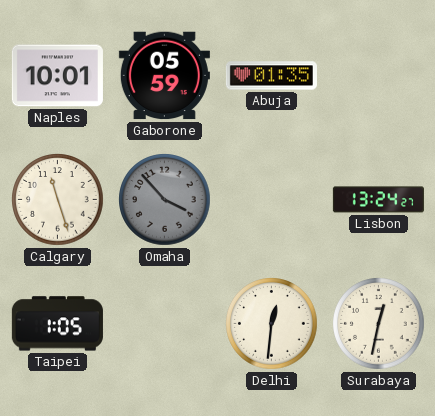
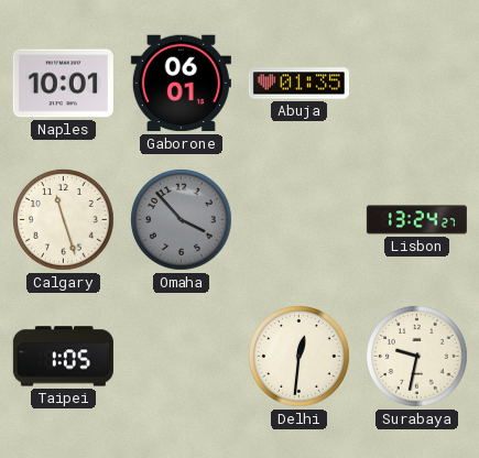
Gaborone: 05:59 -> 06:01 (181, 84)
Surabaya: 12:32 -> 9:32 (417, 357)
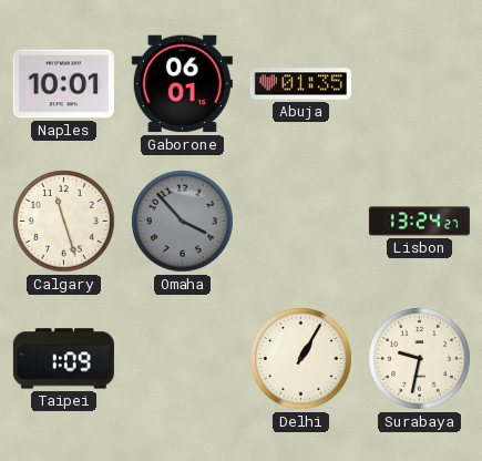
Taipei: 1:05 -> 1:09 (63, 359)
Delhi: 12:31 -> 1:05 (301, 359)
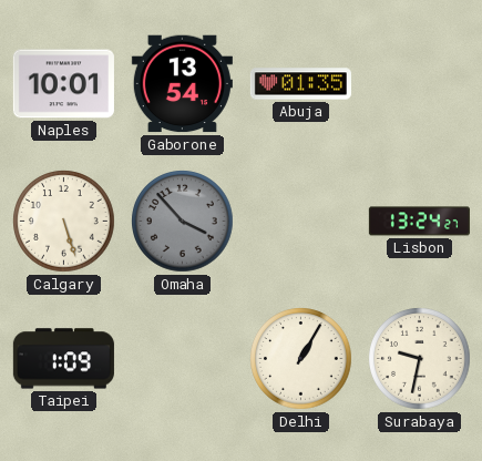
Gaborone: 06:01 -> 13:54 (182, 84)
Calgary: 11:27 -> 5:27 (64, 222)
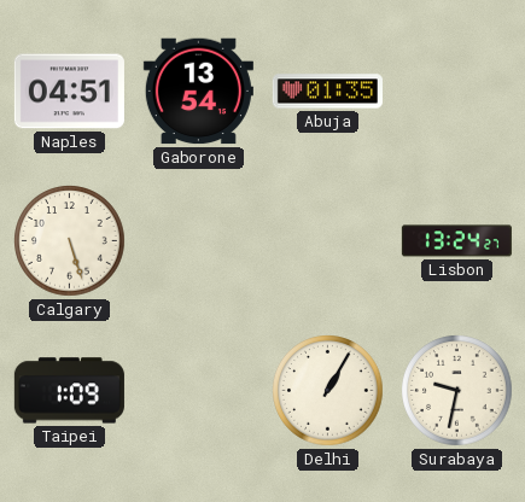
Naples: 10:01 -> 04:51 (69, 92)
Omaha: 3:53 -> none (183, 222)
